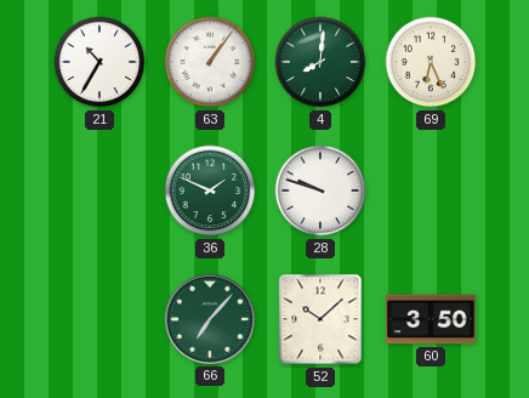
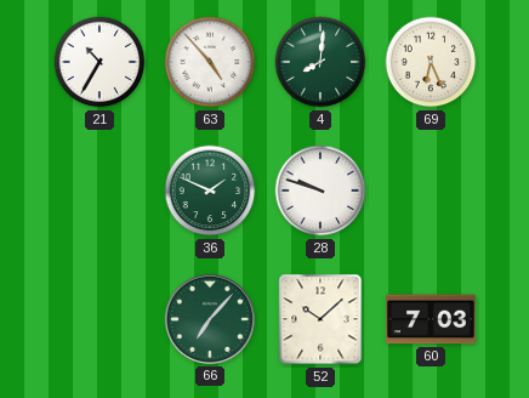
63: 1:06 -> 4:53 (210, 62)
60: 3:50 -> 7:03 (432, 319)
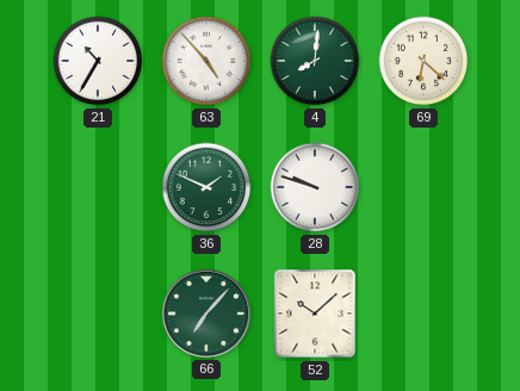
69: 6:26 -> 6:22 (423, 61)
60: 7:03 -> none (432, 319)
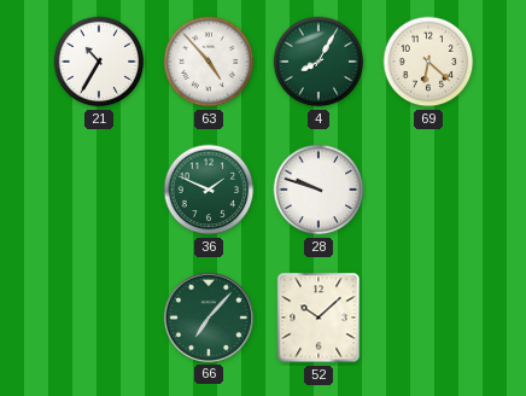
4: 8:01 -> 8:05 (318, 62)
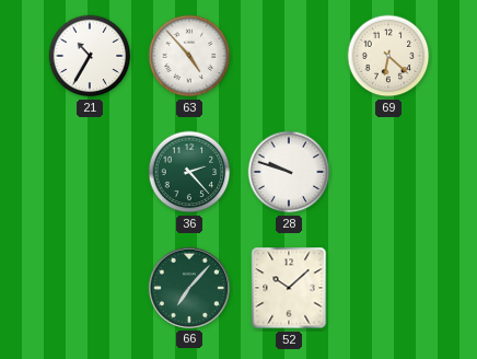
4: 8:05 -> none (318, 62)
36: 1:49 -> 2:23 (189, 172)
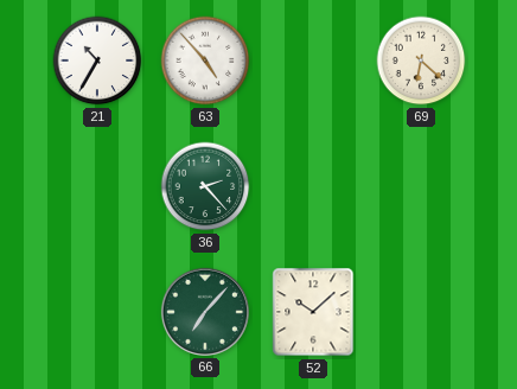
28: 9:48 -> none (289, 172)
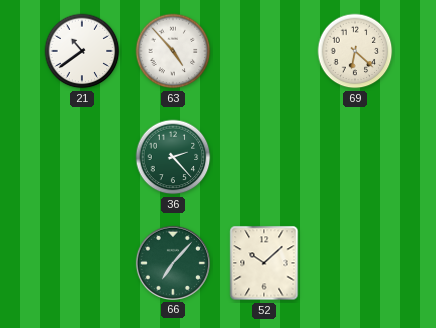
21: 10:35 -> 10:39 (82, 51)
